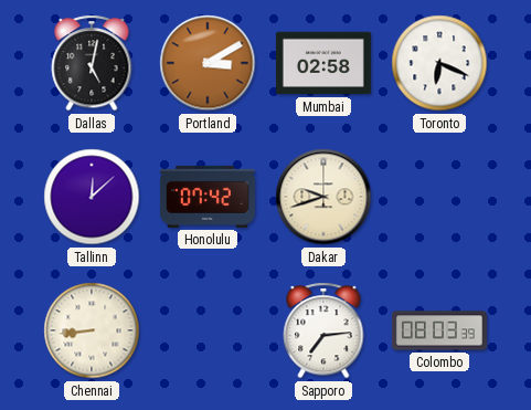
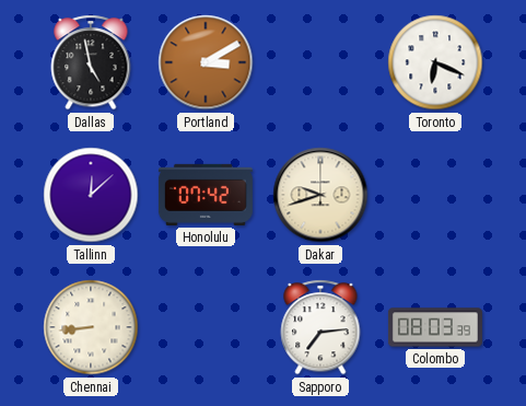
Dallas: 5:02 -> 4:58 (91, 62)
Mumbai: 02:58 -> none (323, 63)
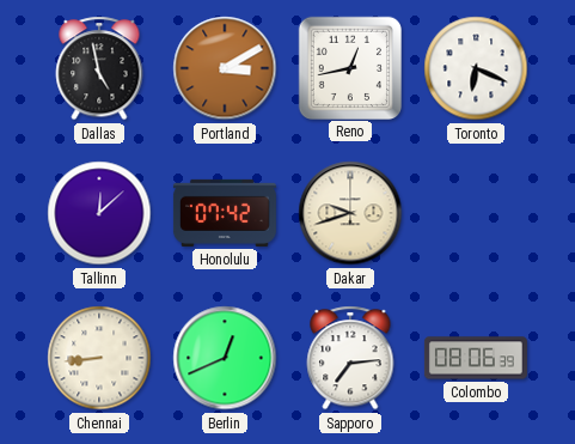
Reno: none -> 12:43 (349, 67)
Berlin: none -> 12:41 (225, 358)
Colombo: 08:03 -> 08:06 (476, 358)
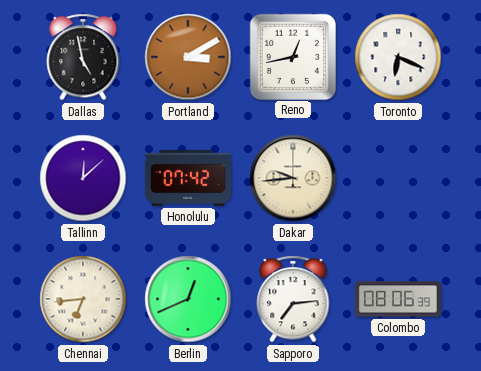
Dakar: 9:42 -> 9:44 (293, 178)
Chennai: 8:44 -> 6:44 (83, 299)
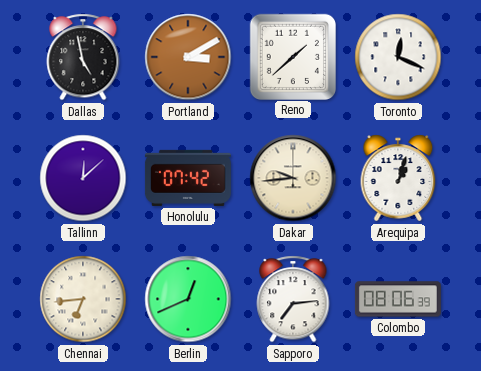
Reno: 12:43 -> 1:38 (292, 56)
Toronto: 6:19 -> 12:19 (398, 57)
Arequipa: none -> 1:03 (398, 178)
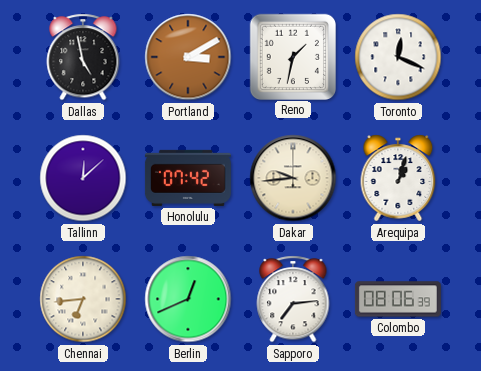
Reno: 1:38 -> 1:32 (292, 56)
